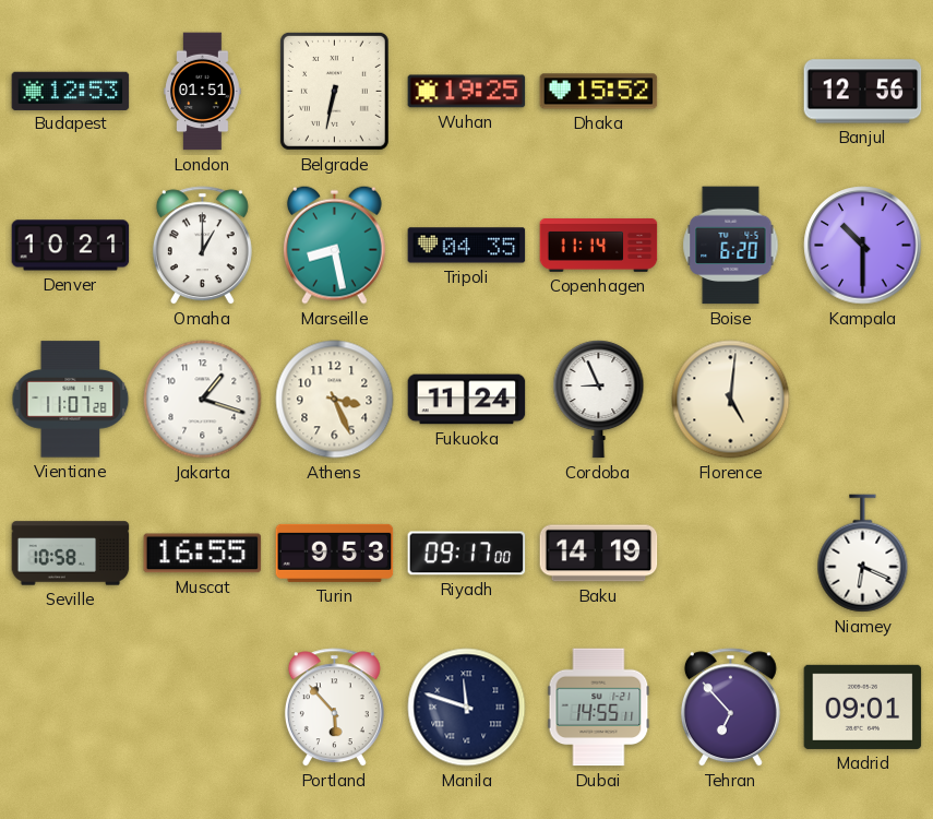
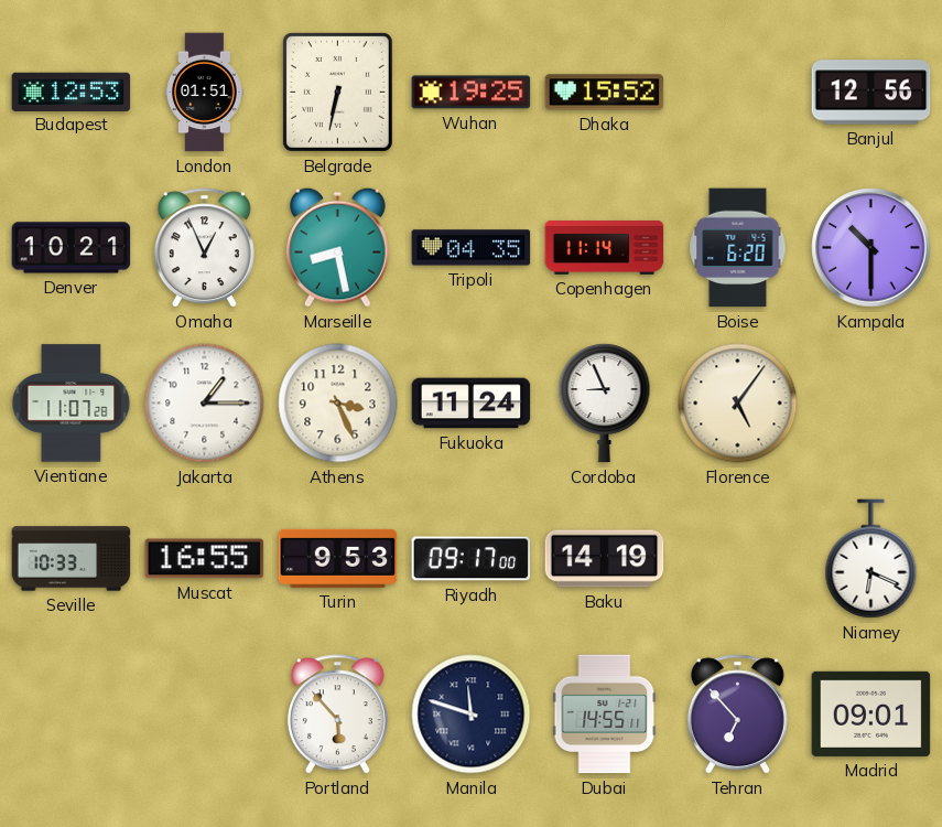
Omaha: 1:00 -> 12:56 (204, 248)
Jakarta: 1:18 -> 1:15 (205, 404)
Florence: 5:01 -> 5:06 (738, 404)
Seville: 10:58 -> 10:33 (72, 559)
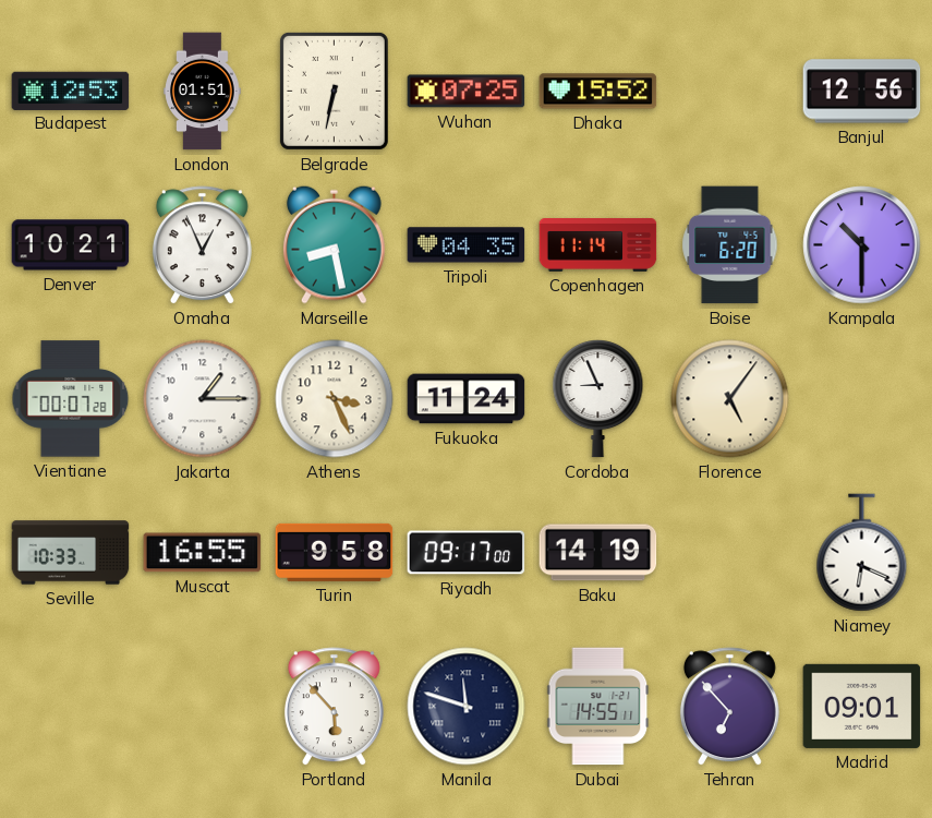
Wuhan: 19:25 -> 07:25 (467, 92)
Vientiane: 11:07 -> 00:07 (71, 399)
Turin: 9:53 -> 9:58 (335, 552)
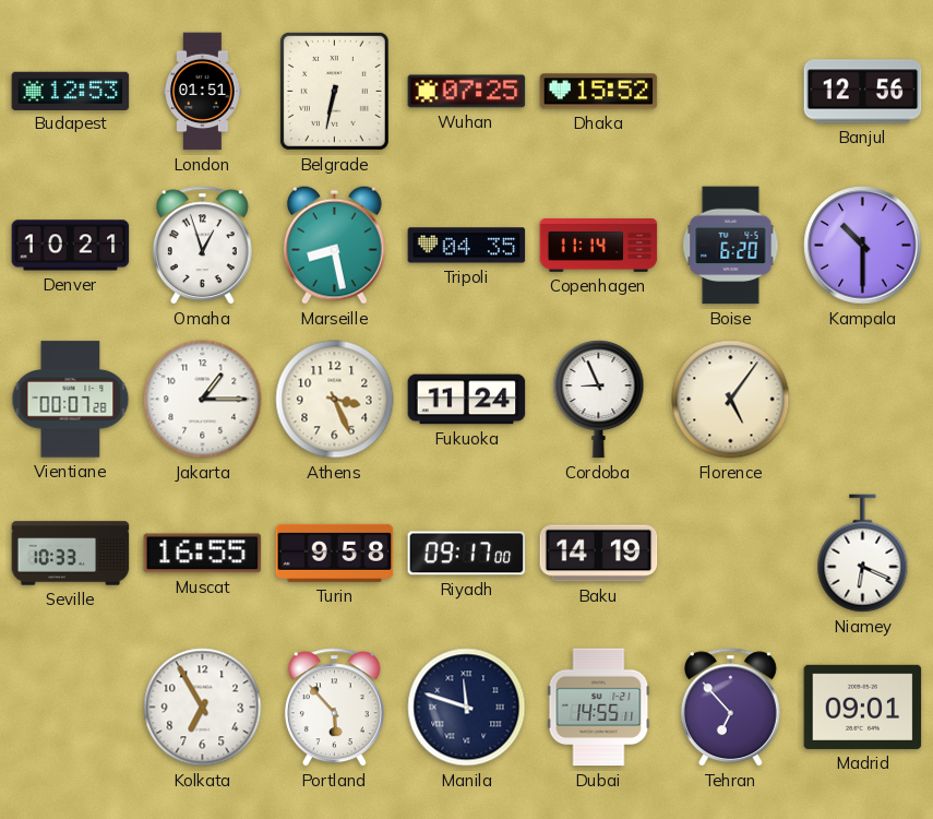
Omaha: 12:56 -> 12:57 (202, 246)
Kolkata: none -> 6:55 (203, 708)
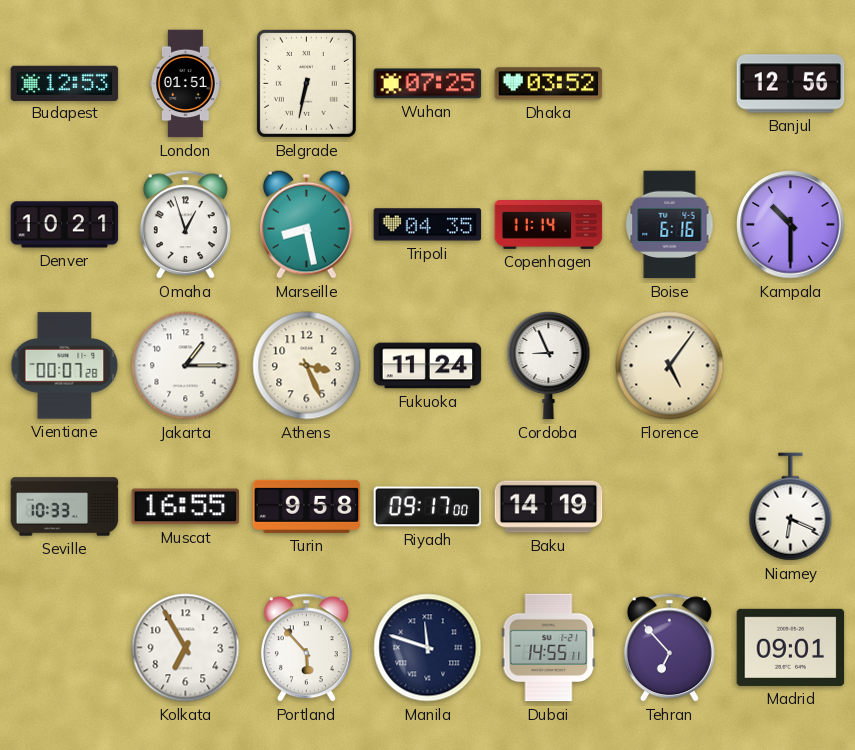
Dhaka: 15:52 -> 03:52 (549, 84)
Boise: 6:20 -> 6:16 (670, 225)
